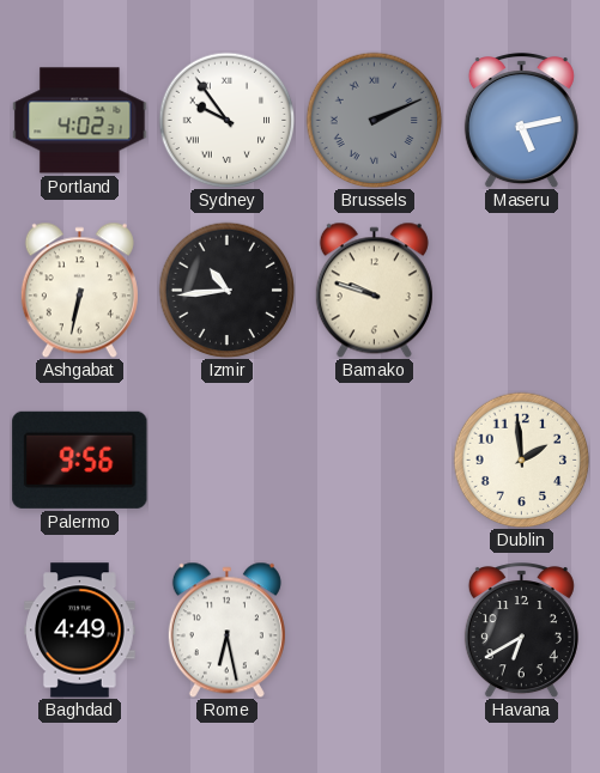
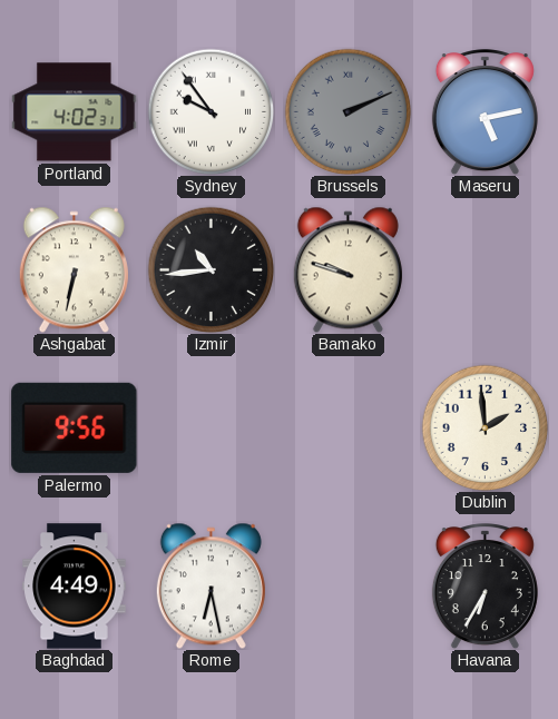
Havana: 6:40 -> 6:35 (484, 587)
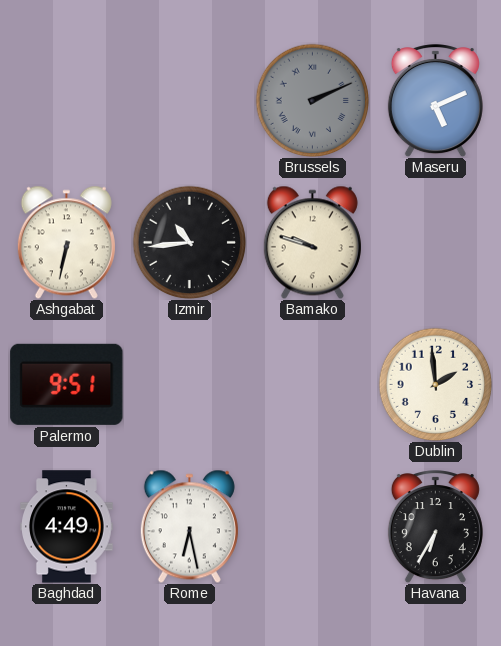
Portland: 4:02 -> none (75, 112)
Sydney: 9:54 -> none (211, 111)
Maseru: 5:13 -> 5:11 (435, 101)
Palermo: 9:56 -> 9:51 (67, 384)
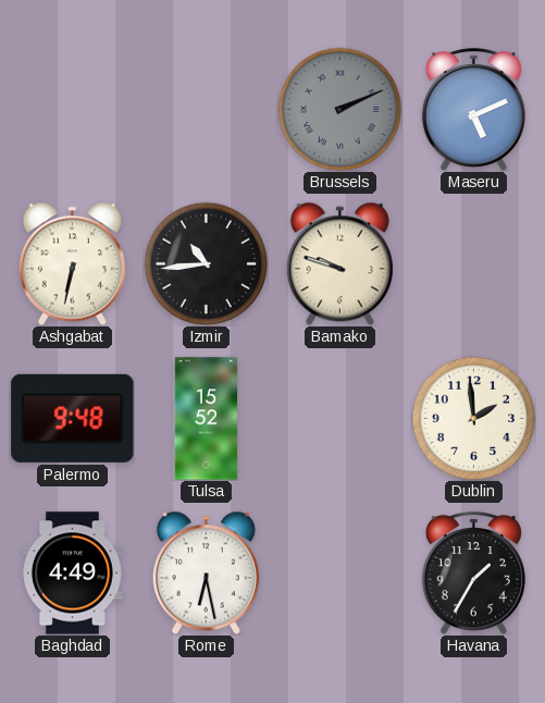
Palermo: 9:51 -> 9:48 (73, 418)
Tulsa: none -> 15:52 (207, 419)
Havana: 6:35 -> 1:35 (473, 573)
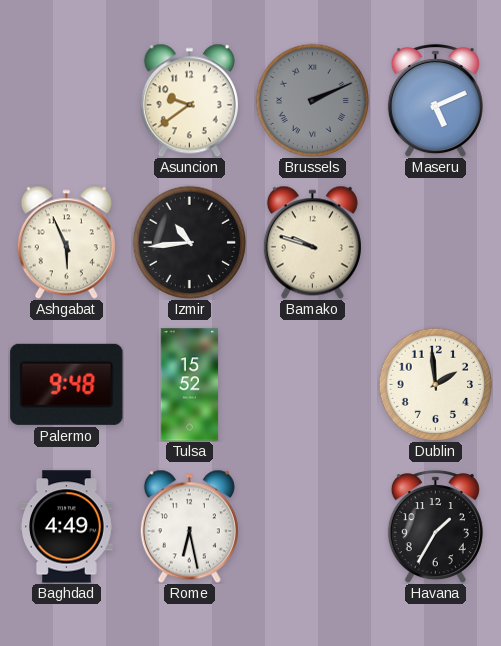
Asuncion: none -> 9:39 (189, 100)
Ashgabat: 6:32 -> 5:56 (66, 242)
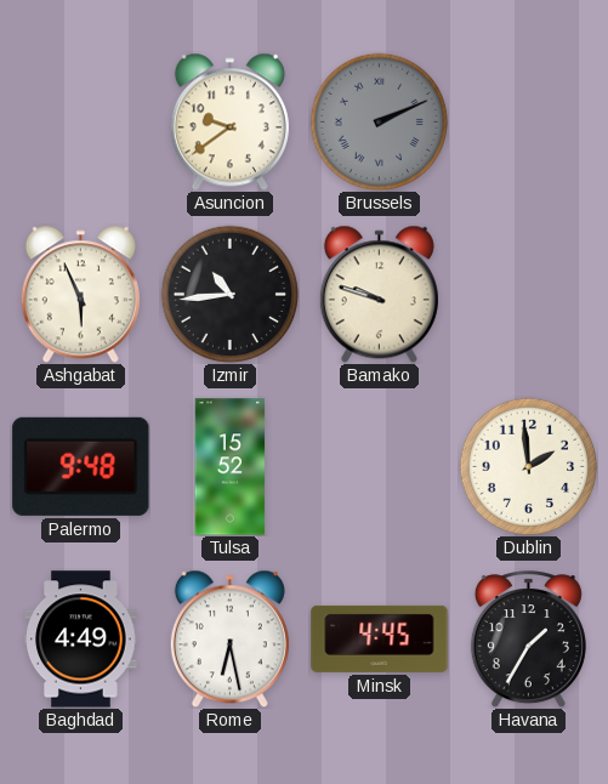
Maseru: 5:11 -> none (435, 101)
Minsk: none -> 4:45 (380, 638)
